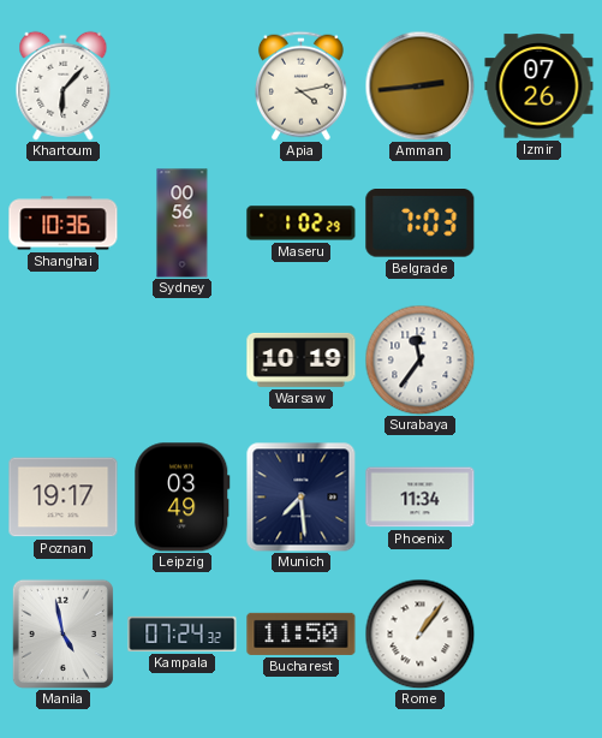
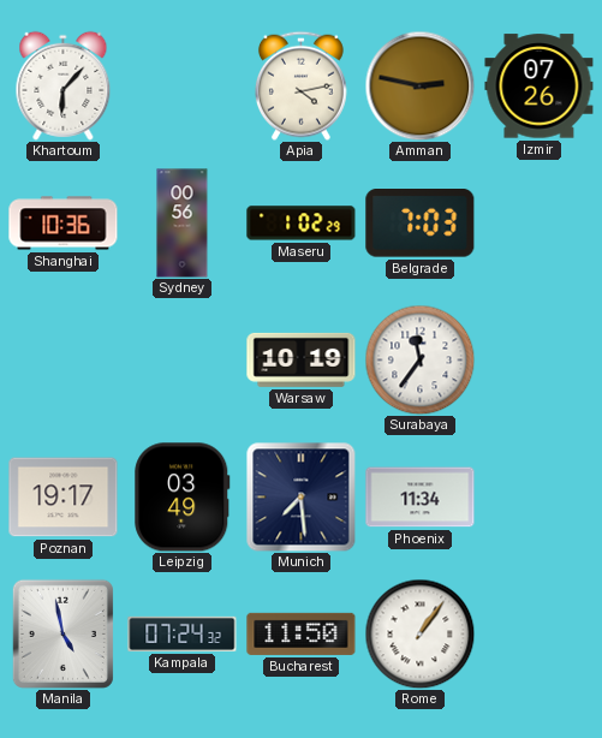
Amman: 2:44 -> 2:47 (419, 85)
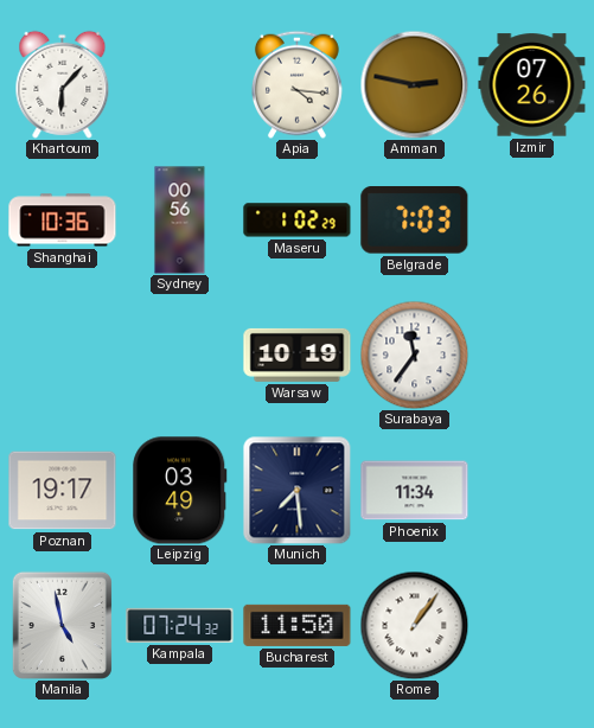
Apia: 4:13 -> 4:16 (296, 84)
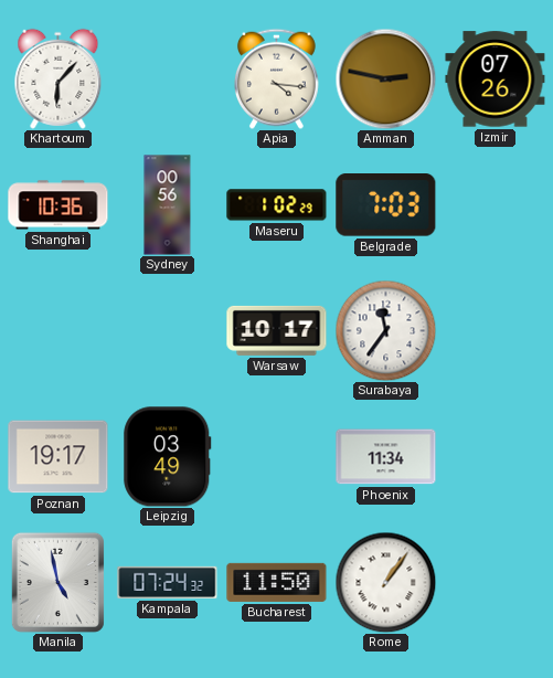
Warsaw: 10:19 -> 10:17 (277, 330)
Munich: 7:29 -> none (296, 490)
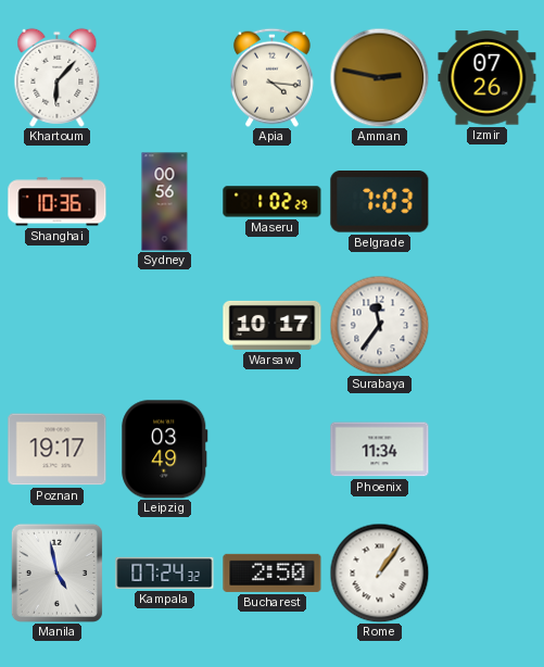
Bucharest: 11:50 -> 2:50 (273, 572)
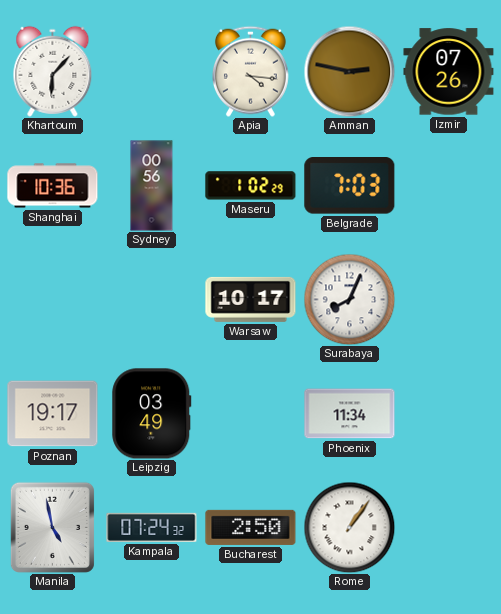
Surabaya: 11:36 -> 8:04 (349, 299)
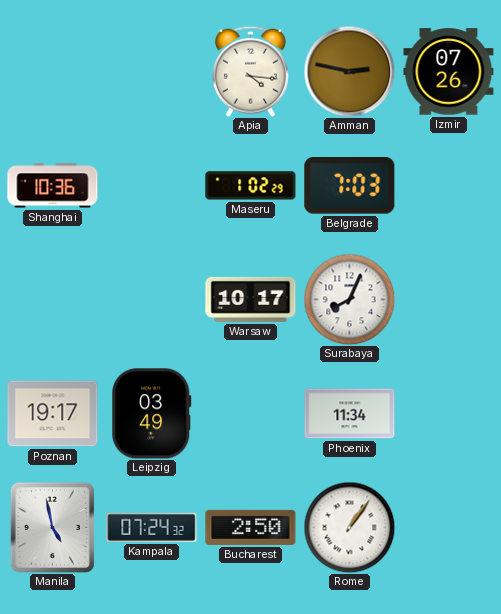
Khartoum: 6:07 -> none (53, 71)
Sydney: 00:56 -> none (152, 186)
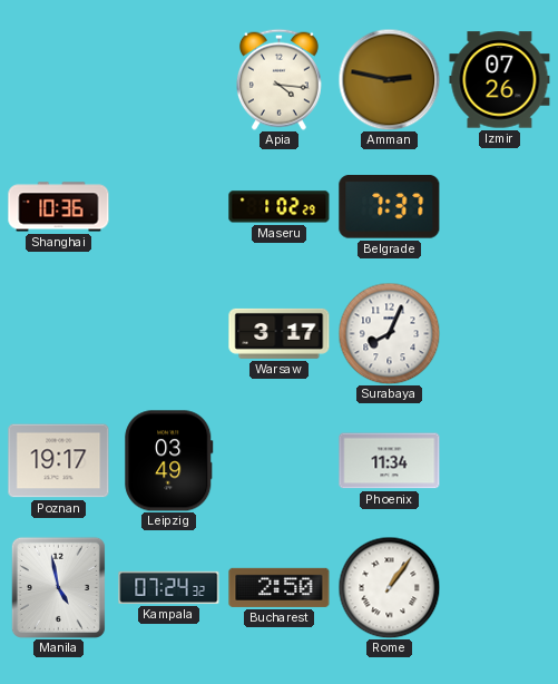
Belgrade: 7:03 -> 7:37 (390, 207)
Warsaw: 10:17 -> 3:17 (280, 333)
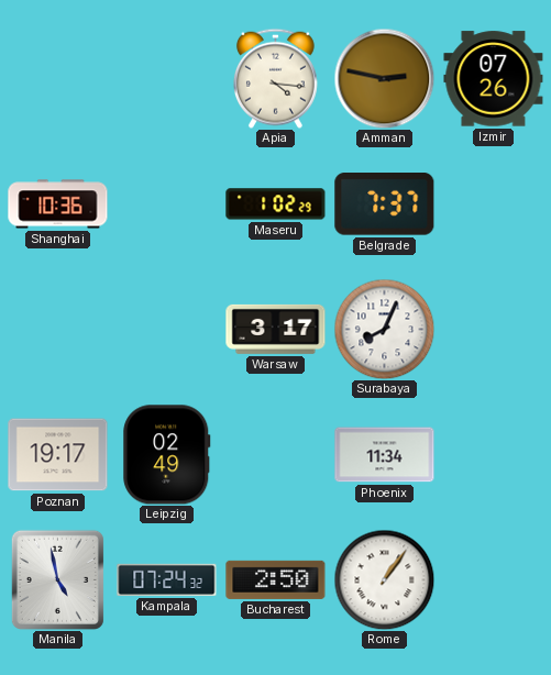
Leipzig: 03:49 -> 02:49 (167, 455)
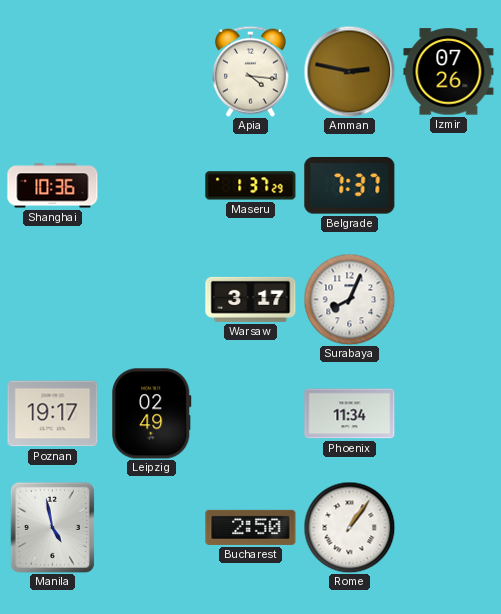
Maseru: 1:02 -> 1:37 (251, 186)
Kampala: 07:24 -> none (167, 579)
